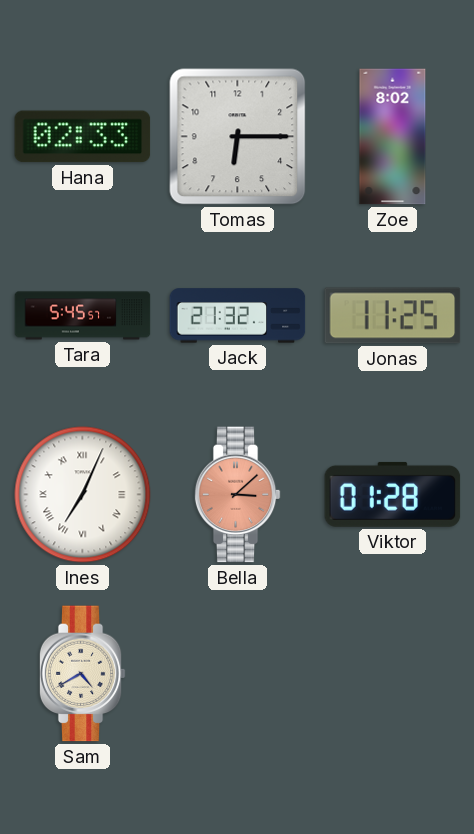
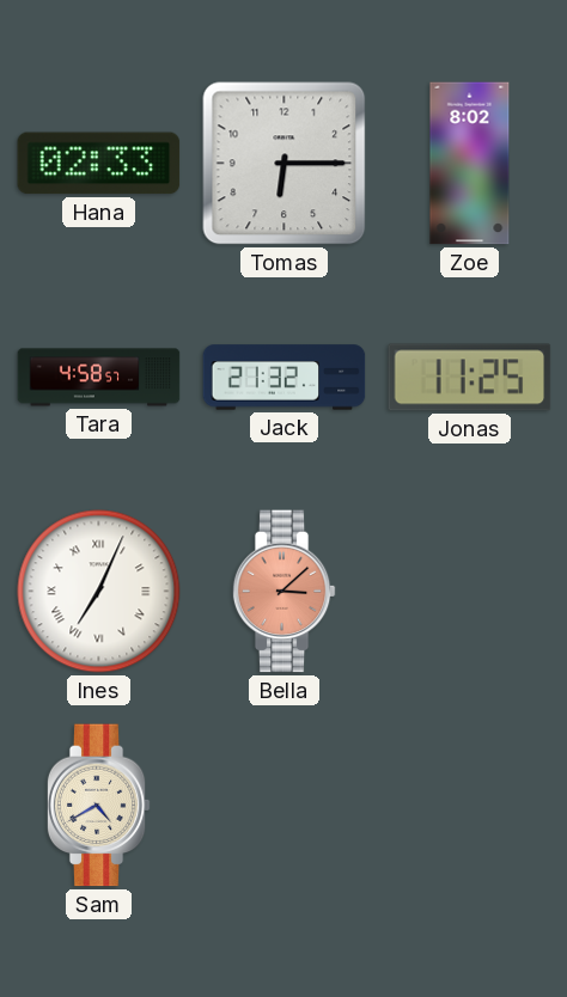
Tara: 5:45 -> 4:58 (99, 378)
Viktor: 01:28 -> none (393, 494)
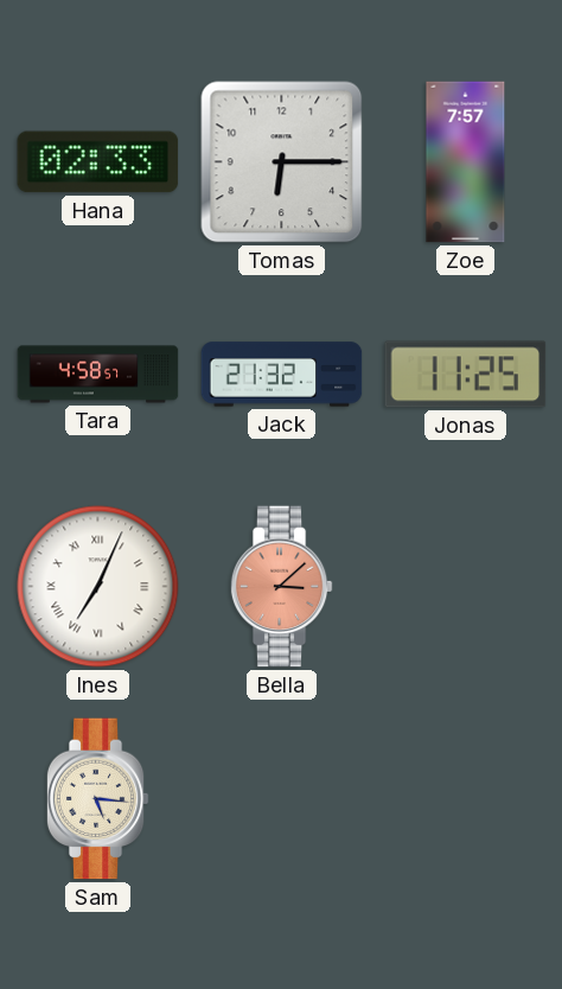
Zoe: 8:02 -> 7:57 (466, 162)
Sam: 4:40 -> 5:16 (97, 799)
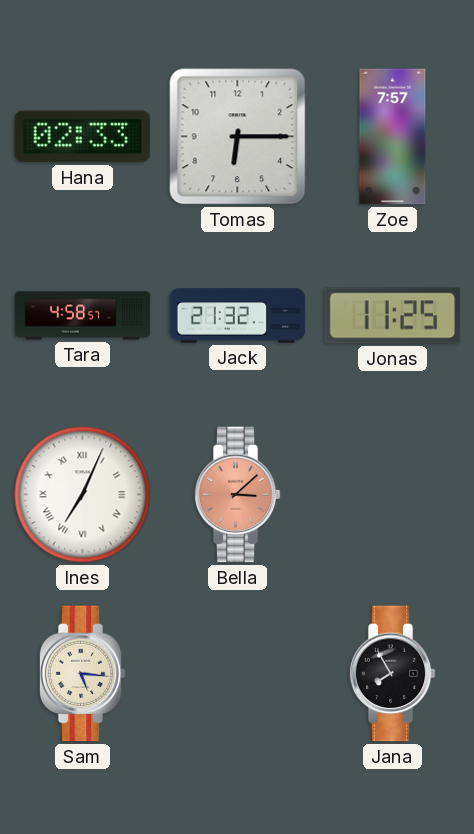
Jana: none -> 7:55 (392, 674)
